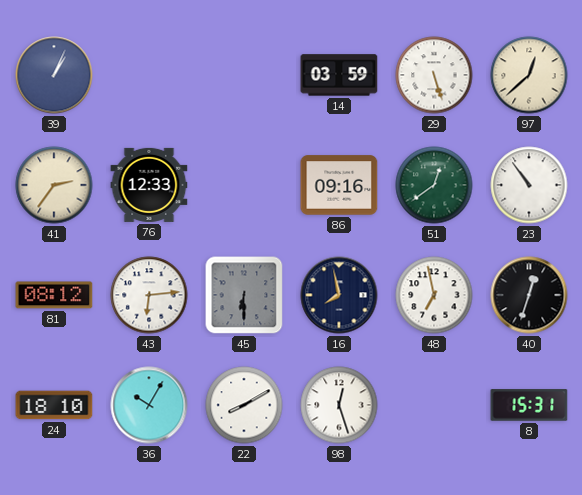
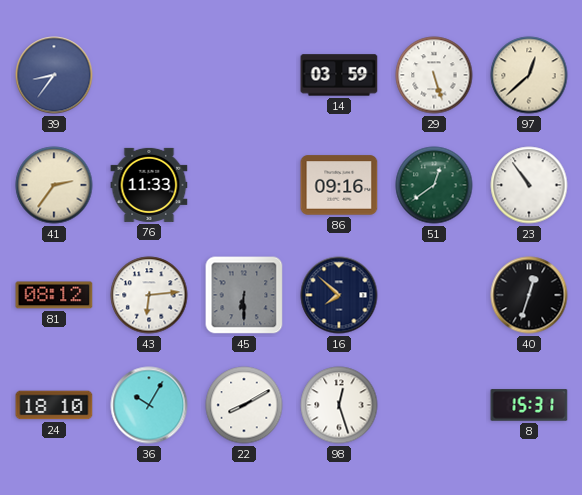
39: 1:04 -> 8:36 (54, 75)
76: 12:33 -> 11:33 (149, 185)
16: 7:58 -> 7:52 (339, 295)
48: 6:58 -> none (434, 295)
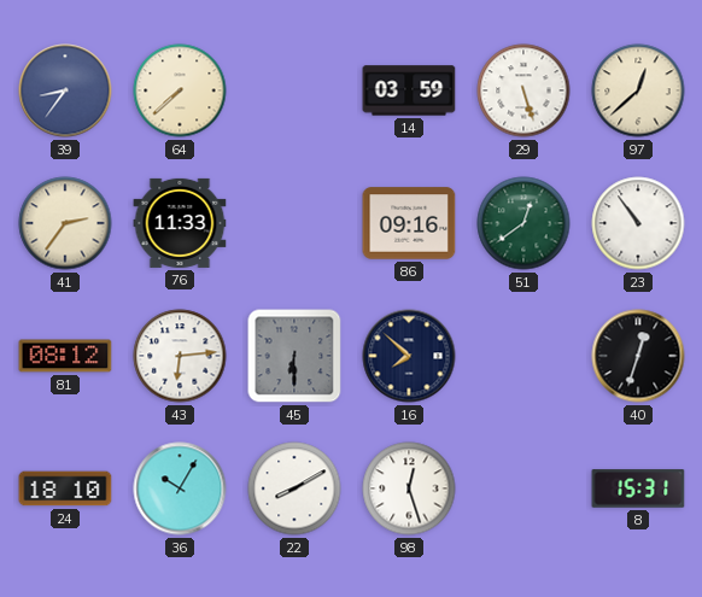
64: none -> 7:38 (180, 90)
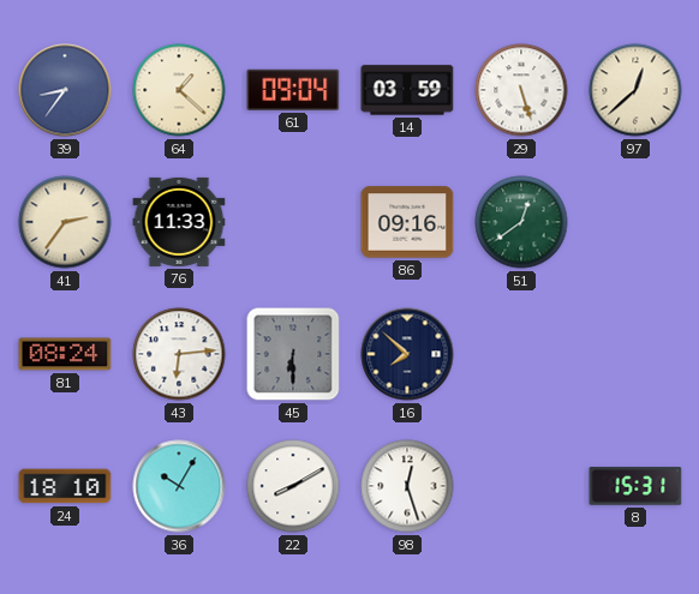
64: 7:38 -> 1:22 (179, 90)
61: none -> 09:04 (293, 90)
23: 10:54 -> none (638, 223)
81: 08:12 -> 08:24 (65, 354)
40: 12:33 -> none (638, 356)
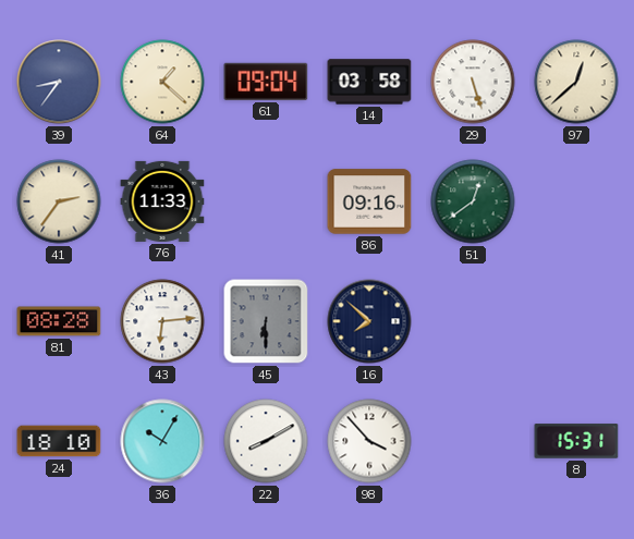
14: 03:59 -> 03:58 (369, 82)
81: 08:24 -> 08:28 (59, 321)
98: 12:27 -> 3:53 (369, 441)
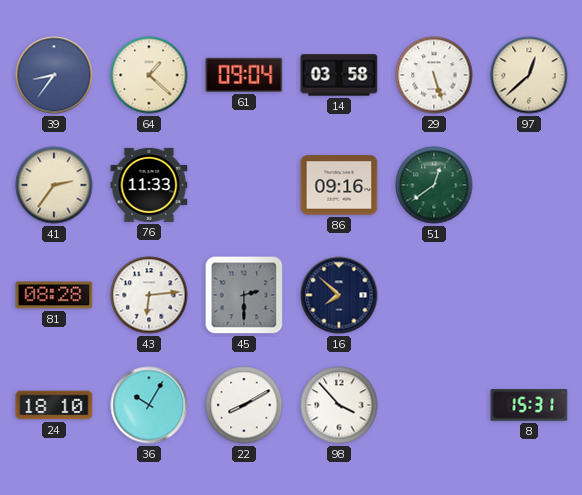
45: 6:30 -> 2:30 (244, 295)
